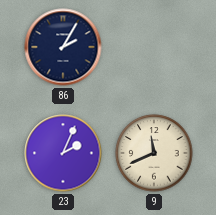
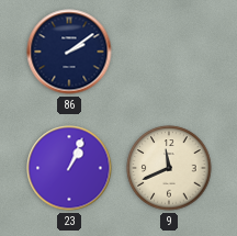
86: 2:05 -> 2:09 (69, 52)
23: 2:04 -> 1:04 (69, 168)
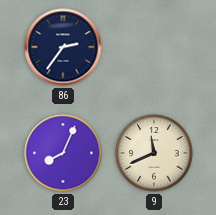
86: 2:09 -> 2:36 (63, 47)
23: 1:04 -> 8:04 (63, 153)
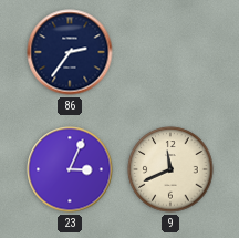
23: 8:04 -> 3:04 (70, 169)
